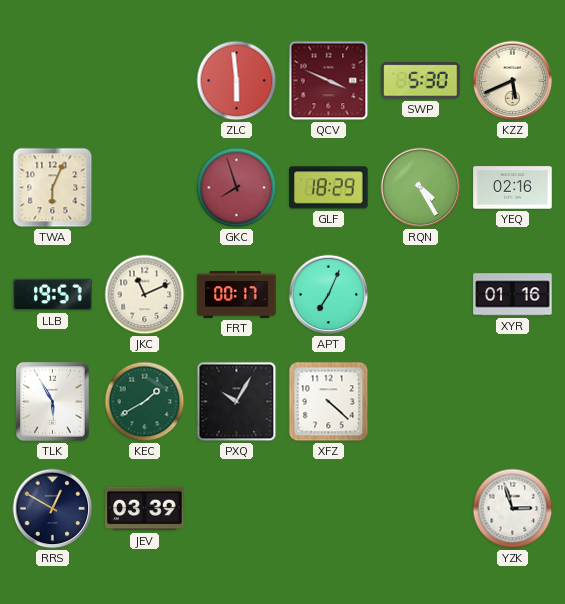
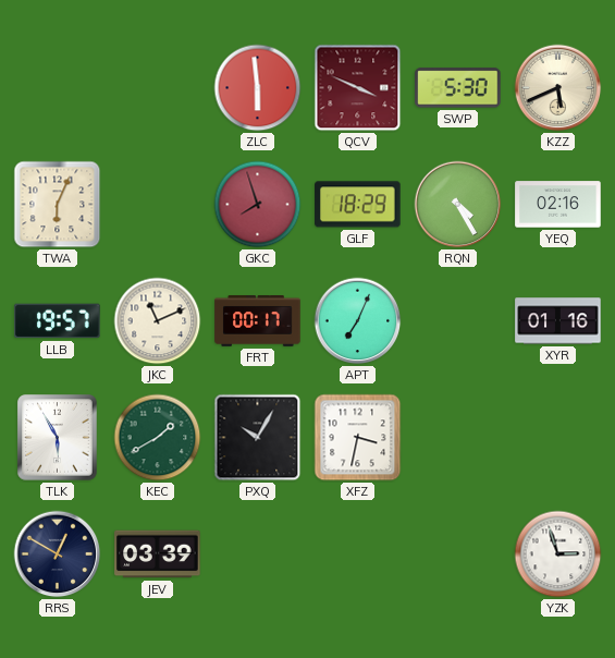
XFZ: 4:22 -> 3:32 (358, 438)
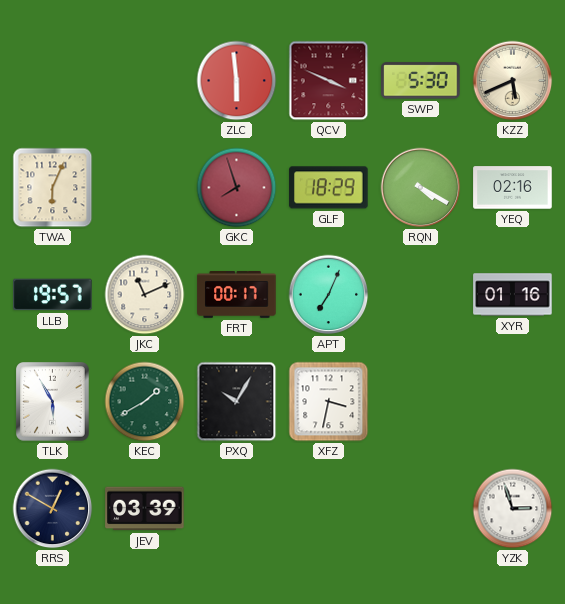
RQN: 4:25 -> 4:20 (421, 188)
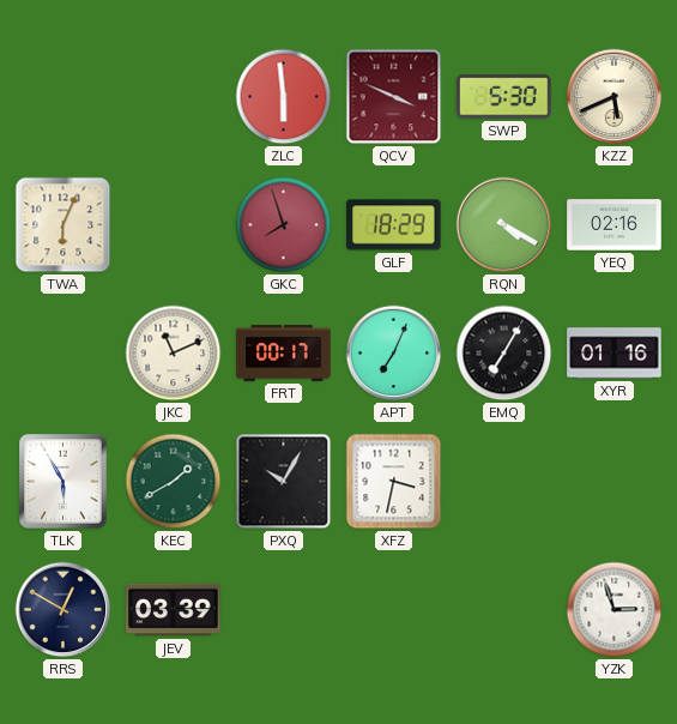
LLB: 19:57 -> none (53, 295)
EMQ: none -> 7:05 (504, 354)
